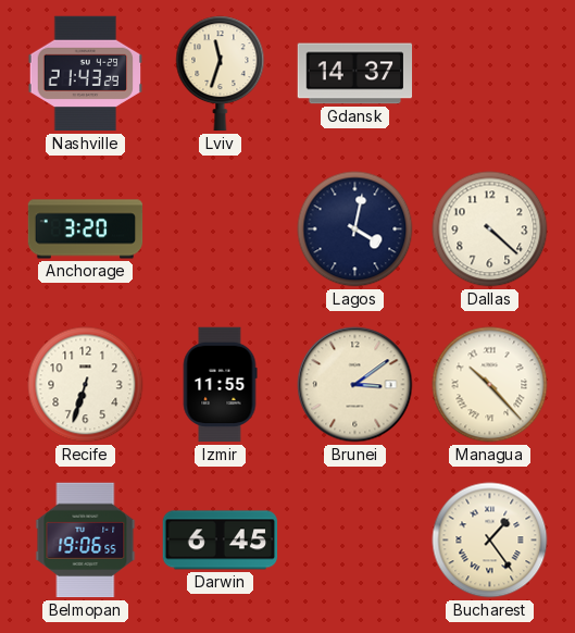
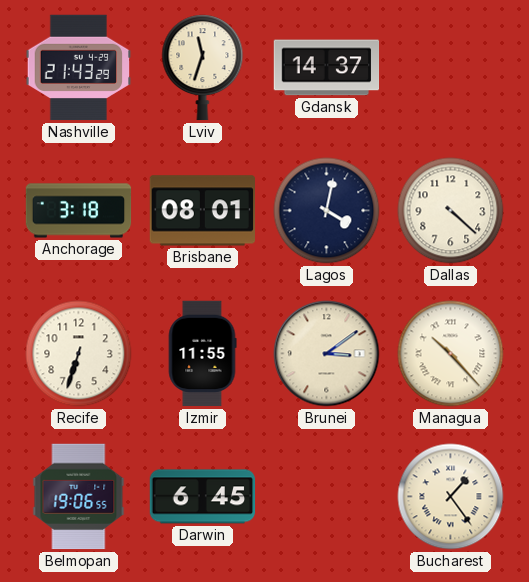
Anchorage: 3:20 -> 3:18 (79, 211)
Brisbane: none -> 08:01 (202, 211)
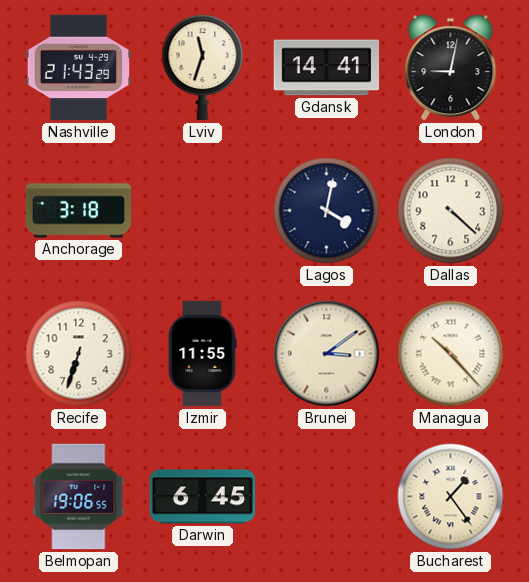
Gdansk: 14:37 -> 14:41 (327, 68)
London: none -> 9:02 (451, 68)
Brisbane: 08:01 -> none (202, 211)
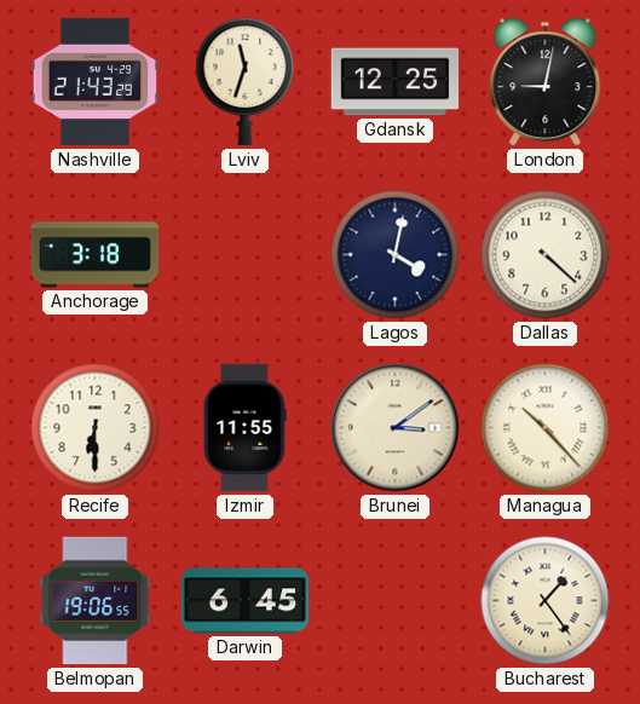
Gdansk: 14:41 -> 12:25 (396, 82)
Recife: 6:33 -> 6:30 (96, 428)
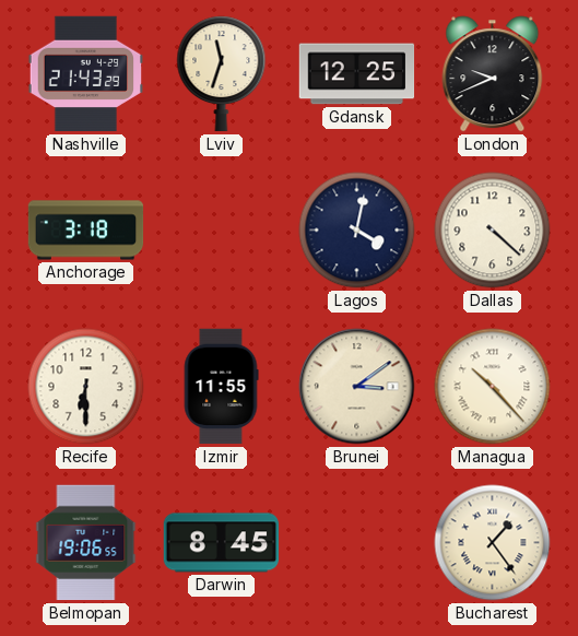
London: 9:02 -> 9:41 (493, 74)
Darwin: 6:45 -> 8:45 (222, 543)
